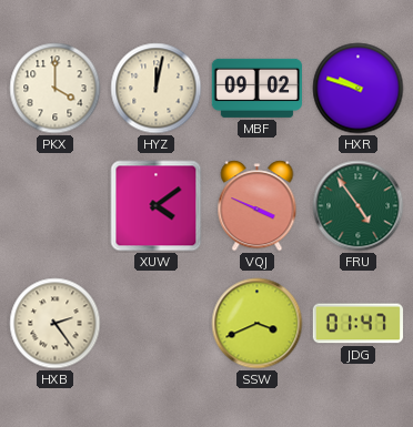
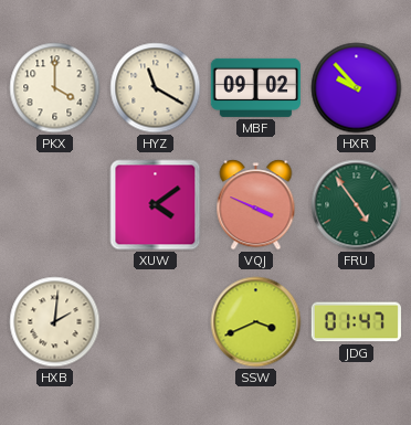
HYZ: 12:02 -> 11:20 (156, 88)
HXR: 9:48 -> 9:53 (357, 88)
HXB: 2:24 -> 2:01 (55, 322)
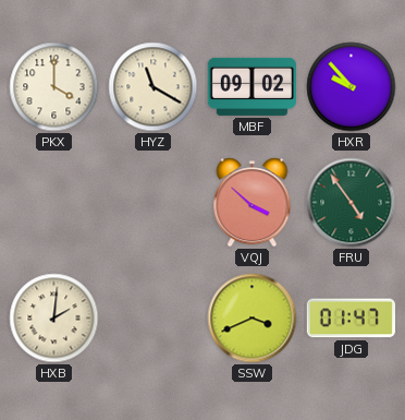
XUW: 4:09 -> none (156, 205)
VQJ: 3:49 -> 3:52 (253, 203)
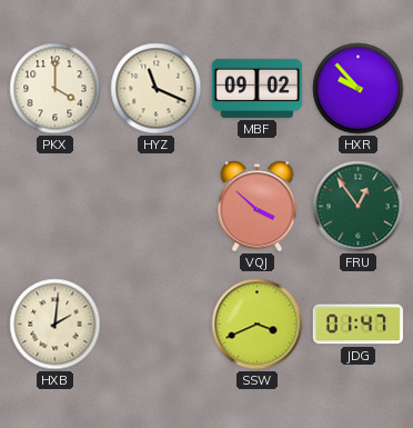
HYZ: 11:20 -> 11:19 (157, 89)
FRU: 4:54 -> 12:54 (359, 207)
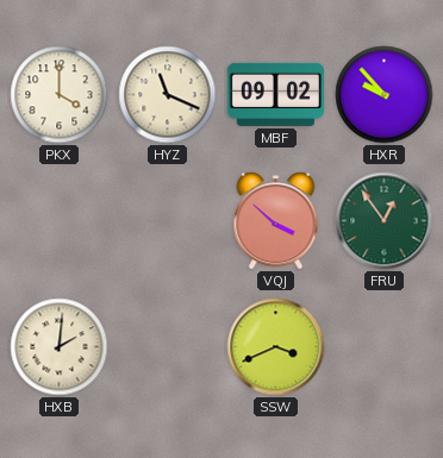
JDG: 01:47 -> none (357, 325)
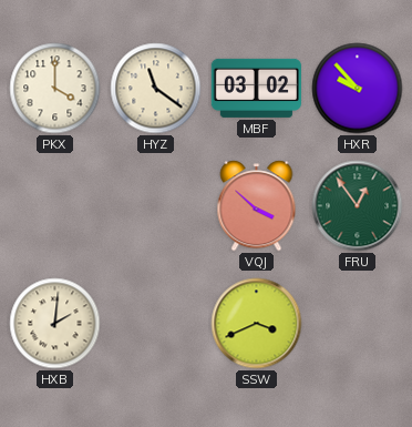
HYZ: 11:19 -> 11:21 (156, 89)
MBF: 09:02 -> 03:02 (256, 88)
